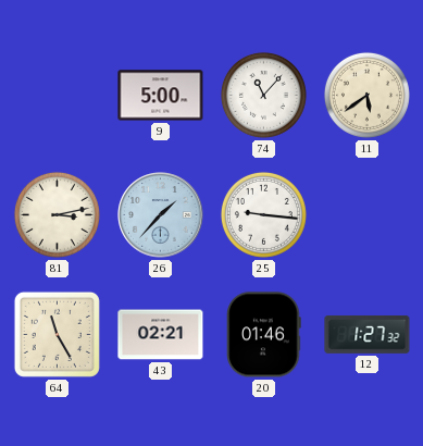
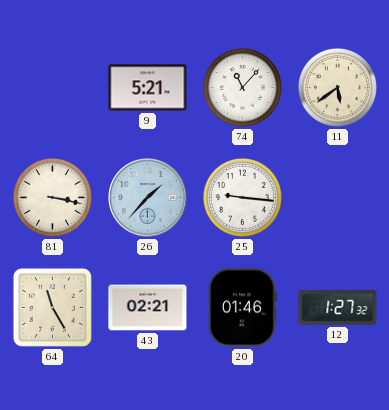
9: 5:00 -> 5:21 (148, 88)
81: 3:13 -> 3:17 (52, 197)
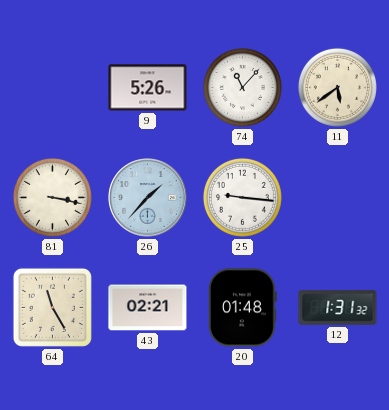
9: 5:21 -> 5:26 (148, 88)
20: 01:46 -> 01:48 (243, 308)
12: 1:27 -> 1:31 (338, 308)
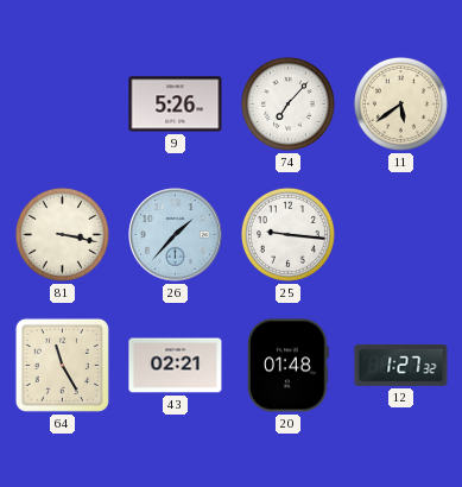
74: 11:07 -> 7:07 (287, 103)
12: 1:31 -> 1:27 (401, 366)
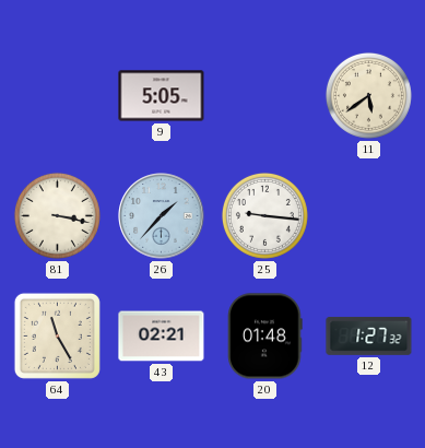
9: 5:26 -> 5:05 (162, 96)
74: 7:07 -> none (287, 103)
